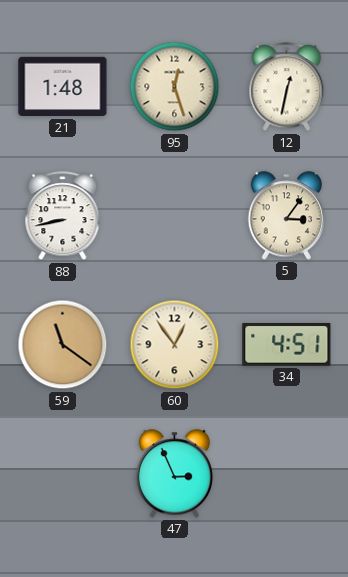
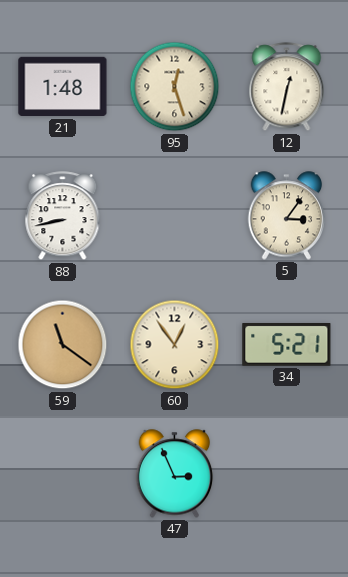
34: 4:51 -> 5:21 (287, 345)
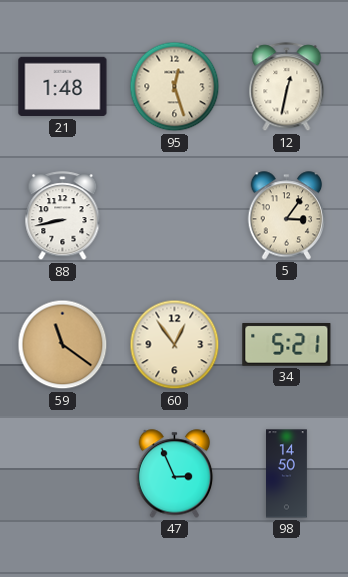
98: none -> 14:50 (287, 474)
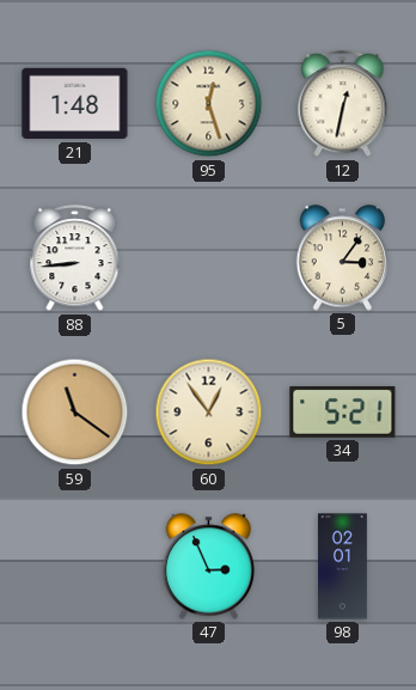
88: 8:43 -> 8:44 (75, 258)
98: 14:50 -> 02:01 (343, 567)
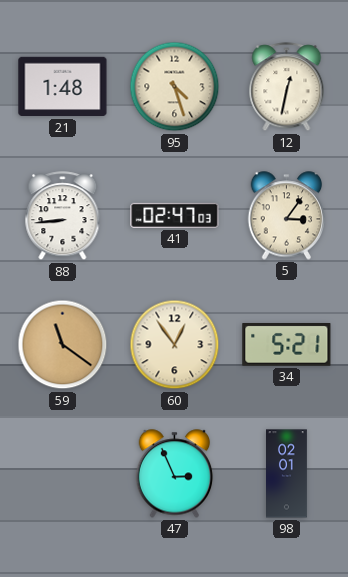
95: 12:27 -> 4:27 (175, 87)
41: none -> 02:47 (175, 215)
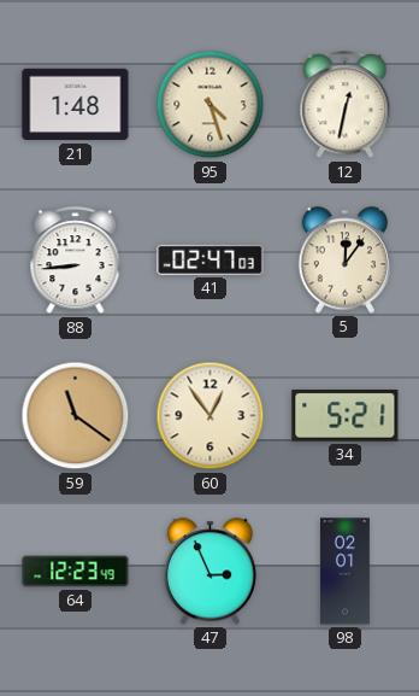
5: 3:06 -> 12:06 (346, 261)
64: none -> 12:23 (76, 572)
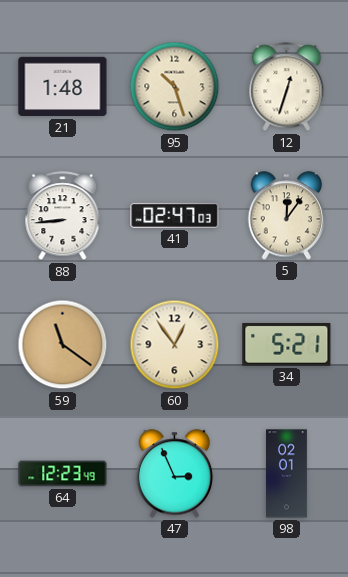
95: 4:27 -> 10:27 (175, 87)
12: 12:32 -> 12:33 (287, 87)
